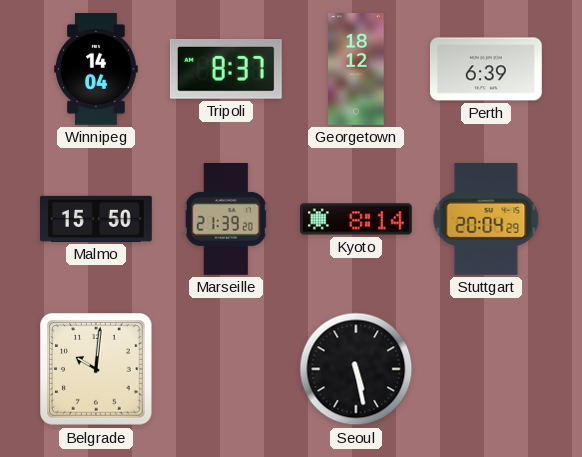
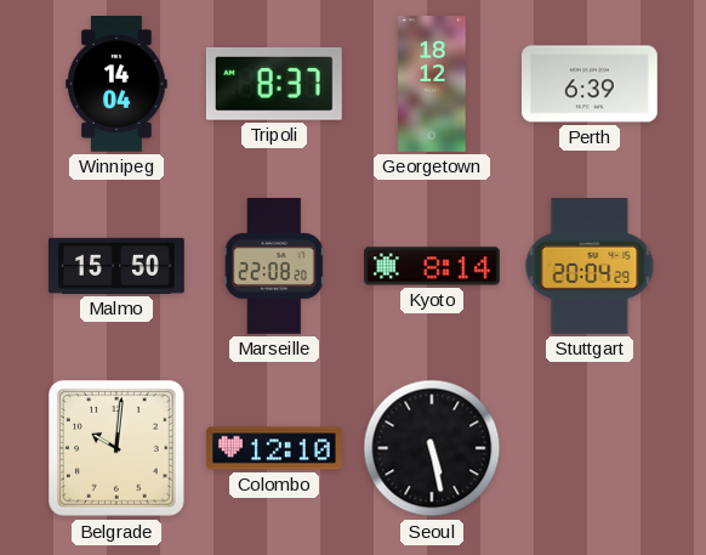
Marseille: 21:39 -> 22:08 (274, 267)
Colombo: none -> 12:10 (275, 448)
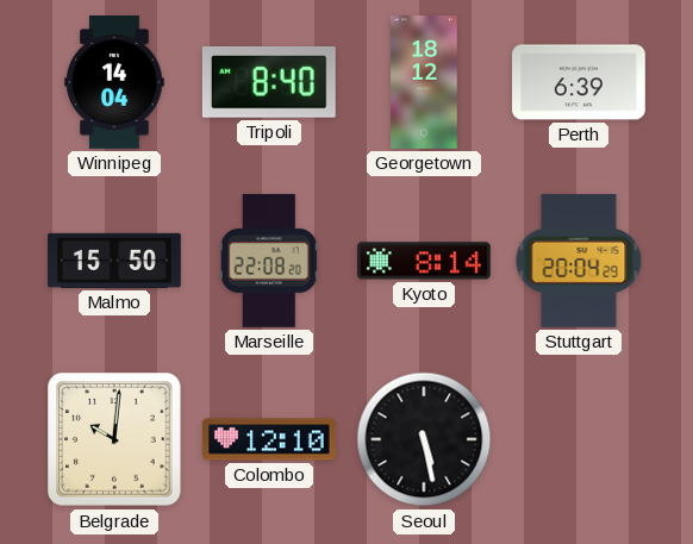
Tripoli: 8:37 -> 8:40 (269, 83)
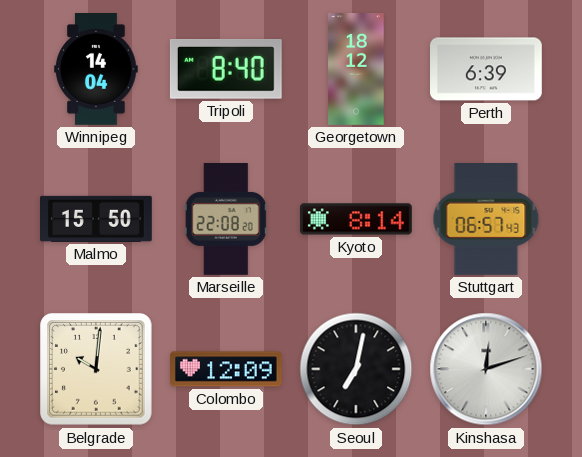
Stuttgart: 20:04 -> 06:57 (486, 220)
Colombo: 12:10 -> 12:09 (227, 369)
Seoul: 5:28 -> 7:02 (356, 369)
Kinshasa: none -> 12:12 (486, 369)
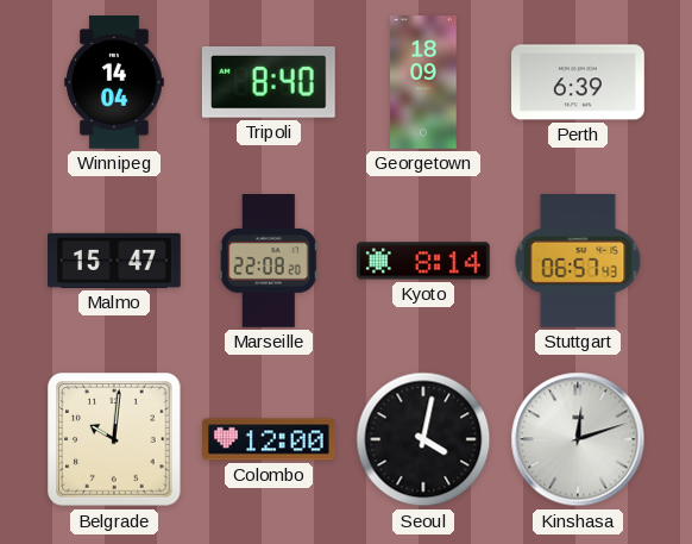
Georgetown: 18:12 -> 18:09 (423, 82)
Malmo: 15:50 -> 15:47 (115, 261)
Colombo: 12:09 -> 12:00 (270, 439)
Seoul: 7:02 -> 4:02 (423, 439)
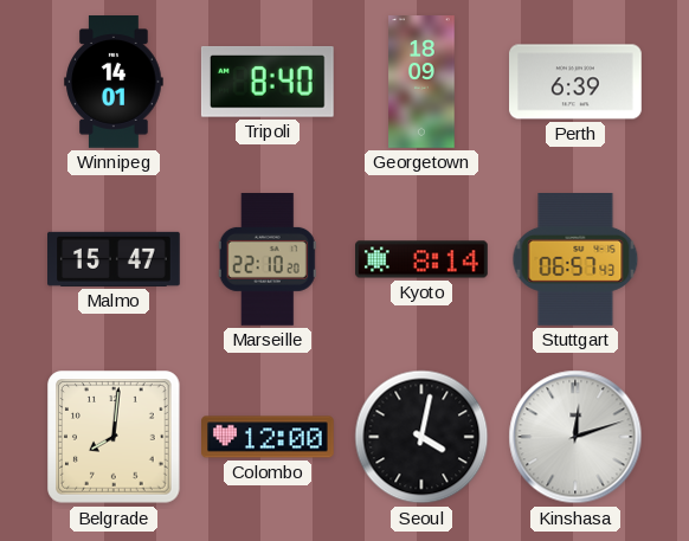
Winnipeg: 14:04 -> 14:01 (114, 83)
Marseille: 22:08 -> 22:10 (268, 260)
Belgrade: 10:01 -> 8:01 (114, 437)
